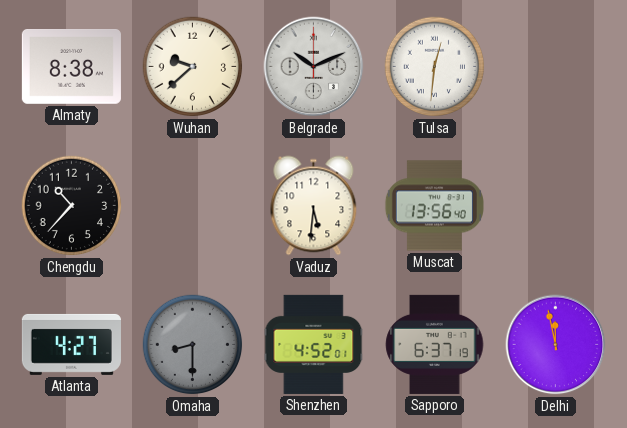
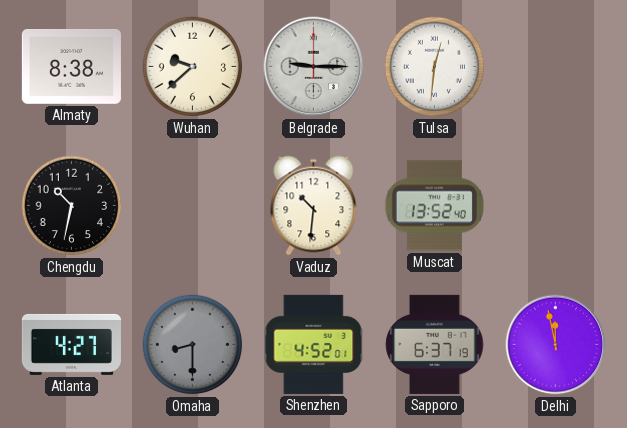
Belgrade: 10:11 -> 9:15 (314, 67)
Chengdu: 10:37 -> 10:32 (72, 206)
Vaduz: 5:31 -> 10:31 (314, 206)
Muscat: 13:56 -> 13:52 (434, 206)
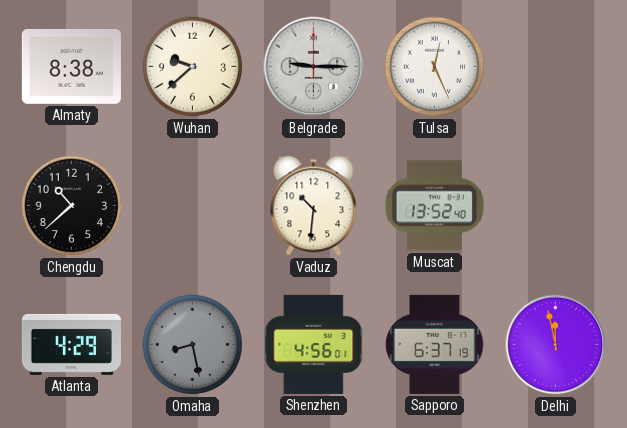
Tulsa: 12:31 -> 12:26 (435, 67)
Chengdu: 10:32 -> 10:38 (72, 206)
Atlanta: 4:27 -> 4:29 (71, 344)
Omaha: 8:30 -> 8:28 (193, 345)
Shenzhen: 4:52 -> 4:56 (314, 344)
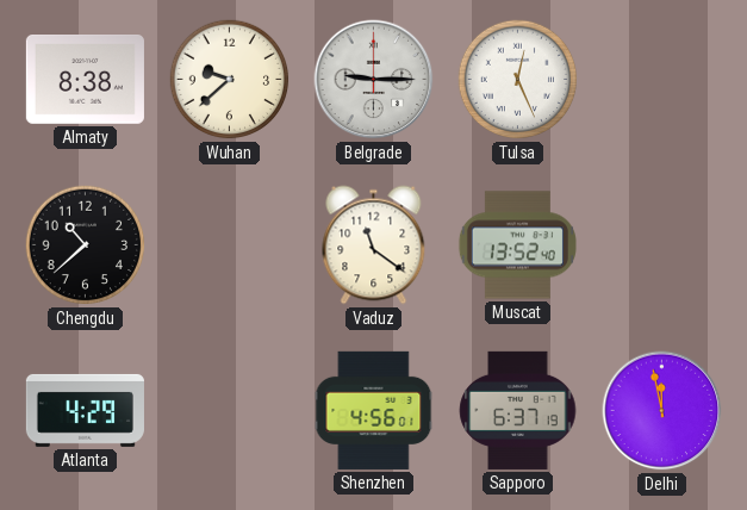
Vaduz: 10:31 -> 11:21 (374, 245)
Omaha: 8:28 -> none (193, 345)
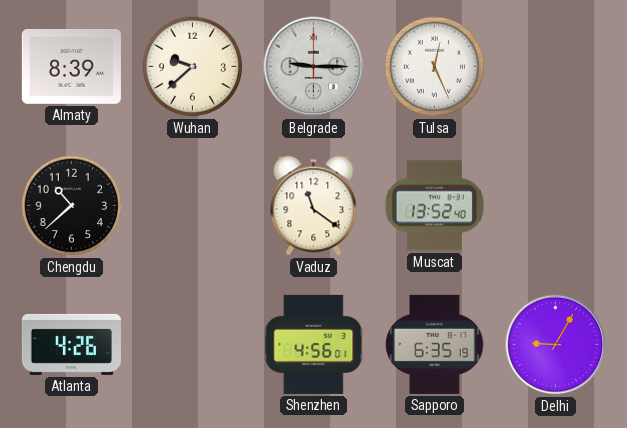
Almaty: 8:38 -> 8:39 (71, 67)
Atlanta: 4:29 -> 4:26 (71, 344)
Sapporo: 6:37 -> 6:35 (435, 344)
Delhi: 11:58 -> 9:05 (556, 345)
